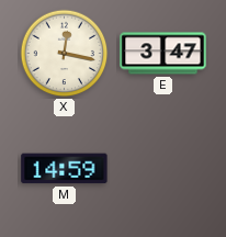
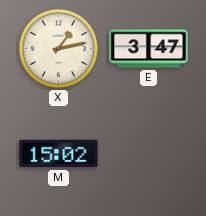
X: 12:17 -> 1:13 (59, 49)
M: 14:59 -> 15:02 (59, 154)
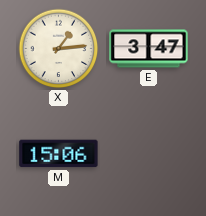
X: 1:13 -> 1:14 (59, 49)
M: 15:02 -> 15:06 (59, 154)
